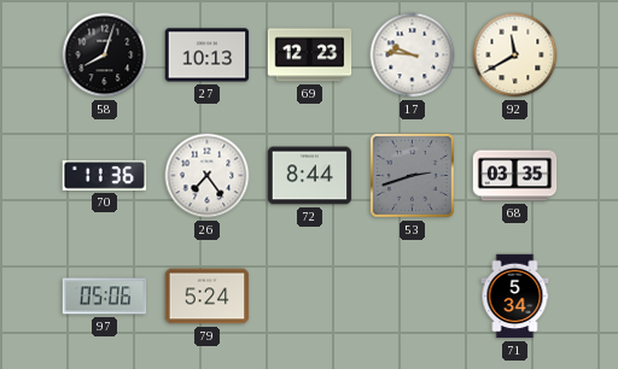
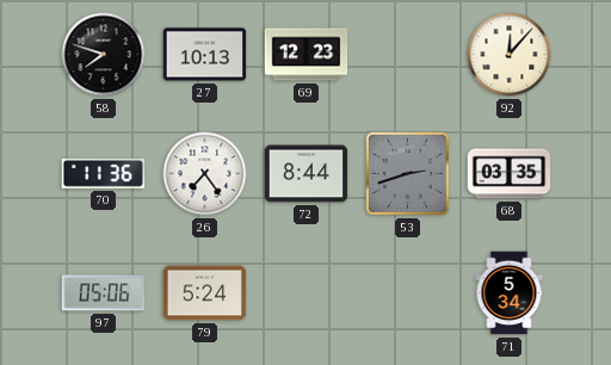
58: 8:03 -> 7:48 (104, 55)
17: 9:46 -> none (413, 55)
92: 11:40 -> 12:07 (510, 55)
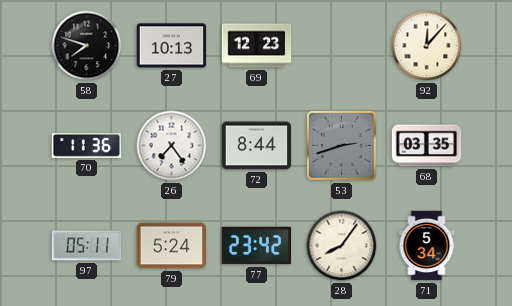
97: 05:06 -> 05:11 (87, 246)
77: none -> 23:42 (257, 246)
28: none -> 8:06 (342, 246)
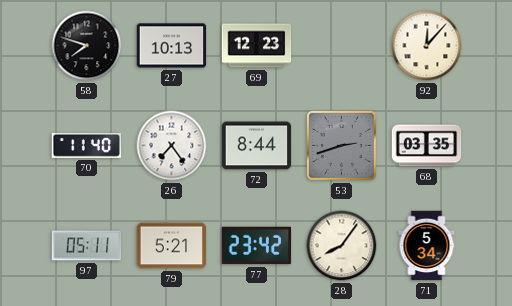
70: 11:36 -> 11:40 (87, 145)
79: 5:24 -> 5:21 (172, 246)
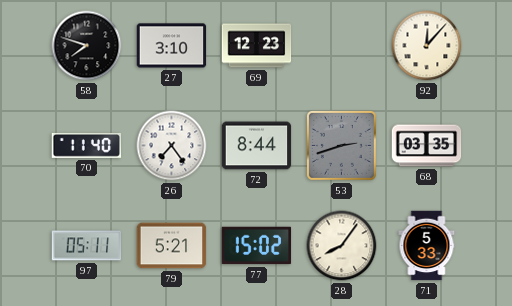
27: 10:13 -> 3:10 (172, 46)
77: 23:42 -> 15:02 (257, 246)
71: 5:34 -> 5:33 (427, 246)
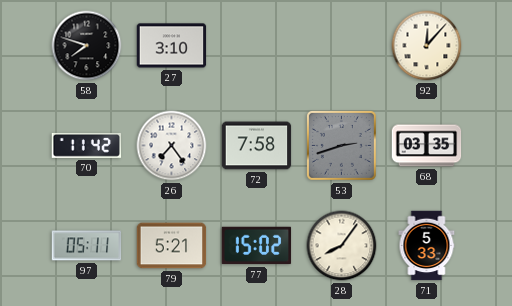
69: 12:23 -> none (257, 46)
70: 11:40 -> 11:42 (87, 145)
72: 8:44 -> 7:58 (257, 146)
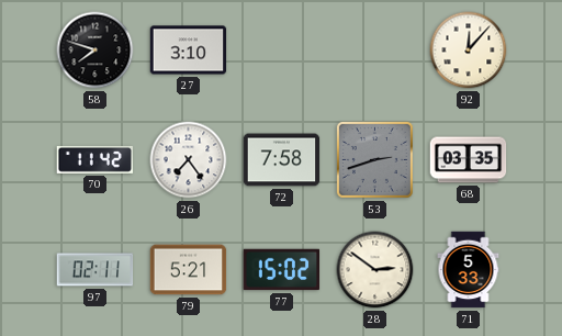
97: 05:11 -> 02:11 (95, 270)
28: 8:06 -> 2:51 (375, 270)
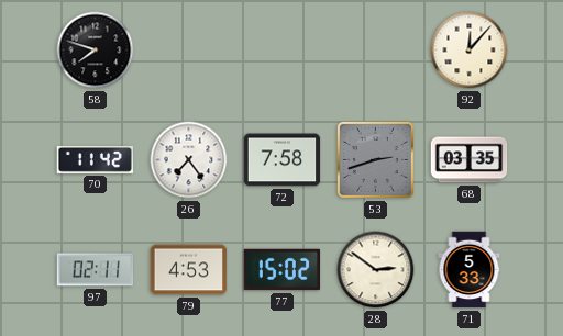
27: 3:10 -> none (189, 51)
79: 5:21 -> 4:53 (189, 270)
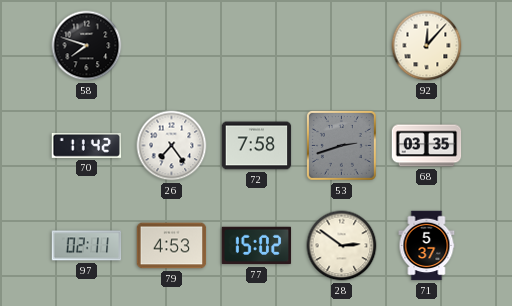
71: 5:33 -> 5:37 (427, 246)
